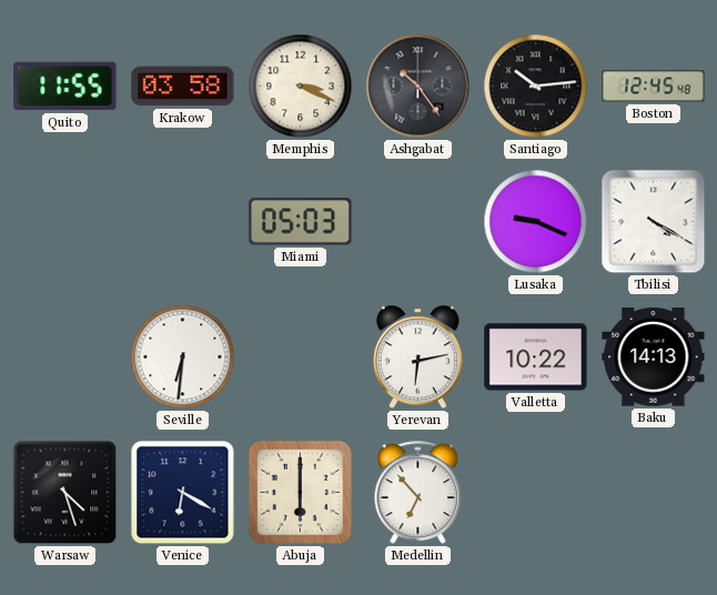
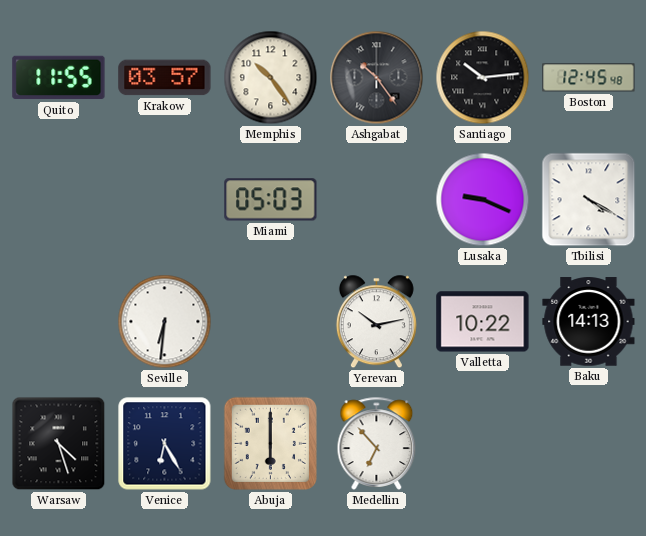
Krakow: 03:58 -> 03:57 (165, 78)
Memphis: 3:19 -> 10:24 (271, 78)
Yerevan: 6:13 -> 10:13 (376, 322)
Venice: 6:20 -> 6:25 (165, 444)
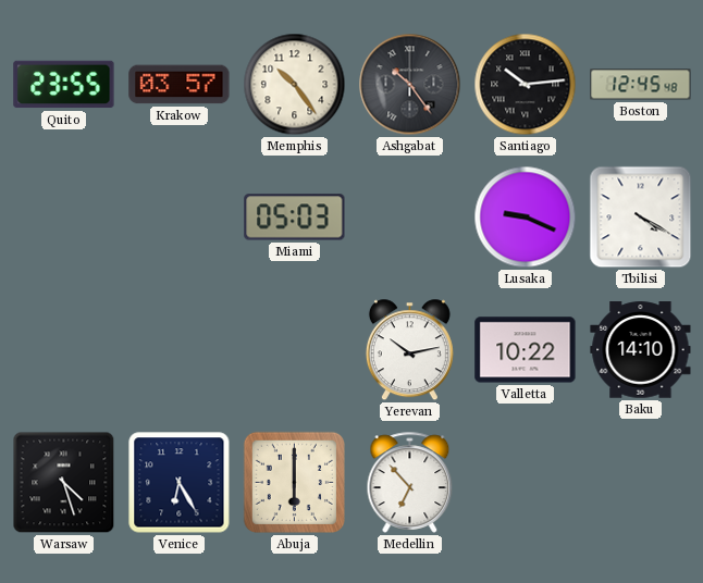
Quito: 11:55 -> 23:55 (64, 85)
Seville: 6:31 -> none (165, 322)
Baku: 14:13 -> 14:10 (641, 350)
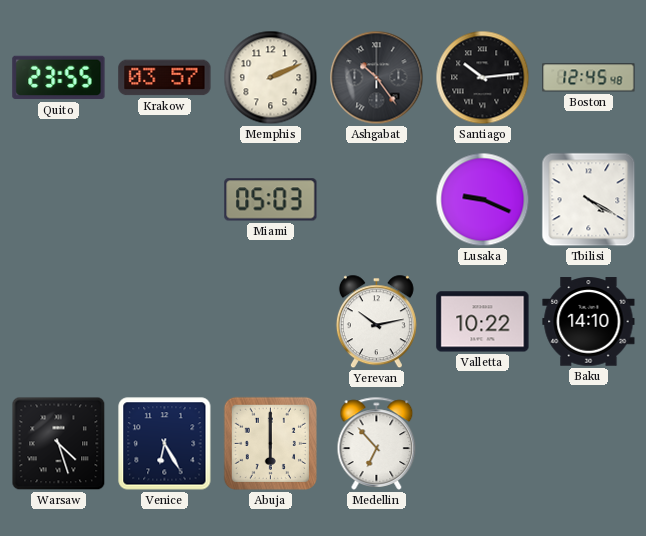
Memphis: 10:24 -> 2:11 (271, 78)
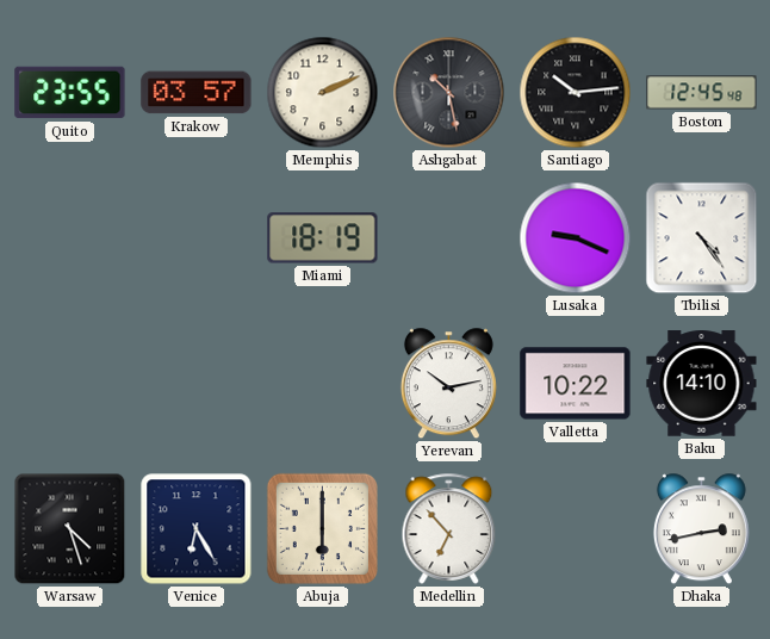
Ashgabat: 10:24 -> 10:28 (449, 93)
Miami: 05:03 -> 18:19 (323, 238)
Tbilisi: 4:20 -> 4:24 (702, 238)
Dhaka: none -> 2:43 (701, 529)
